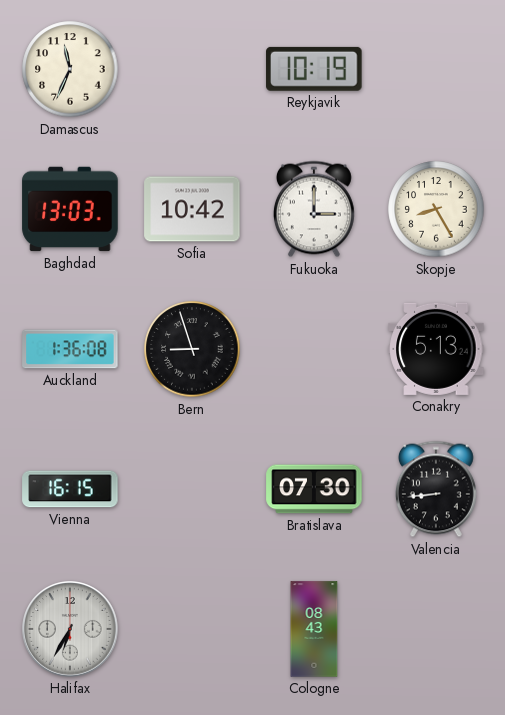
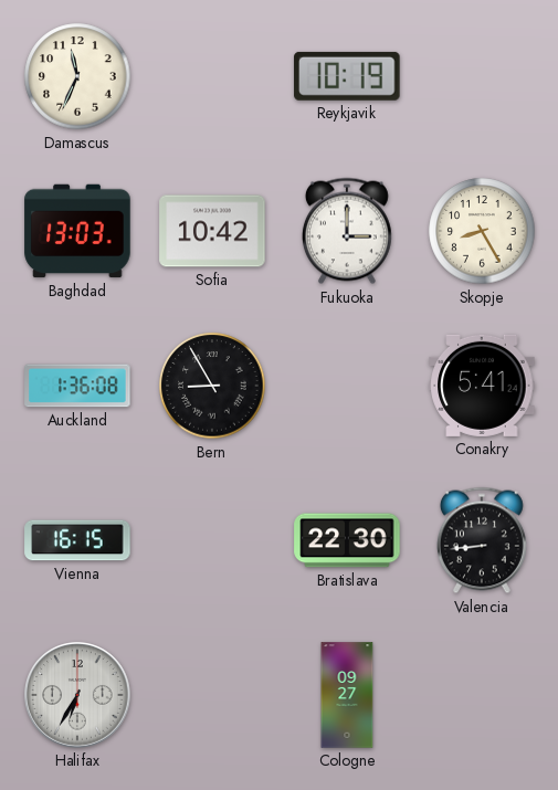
Bern: 8:57 -> 8:55 (212, 386)
Conakry: 5:13 -> 5:41 (482, 386)
Bratislava: 07:30 -> 22:30 (347, 540)
Cologne: 08:43 -> 09:27 (347, 695)
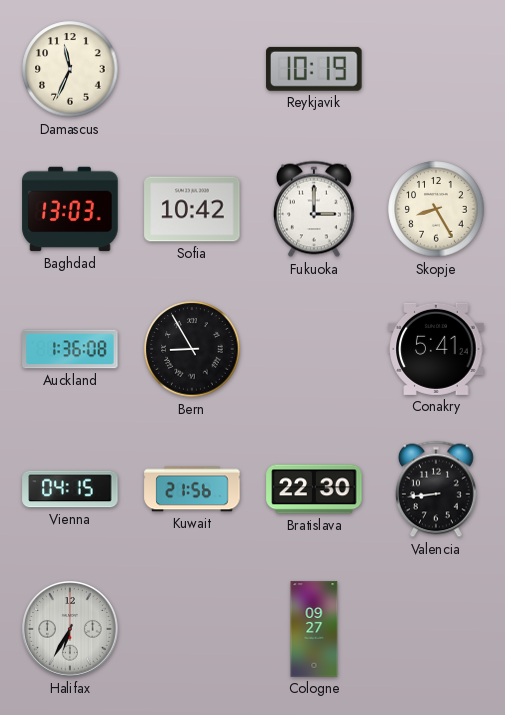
Vienna: 16:15 -> 04:15 (70, 489)
Kuwait: none -> 21:56 (192, 489)
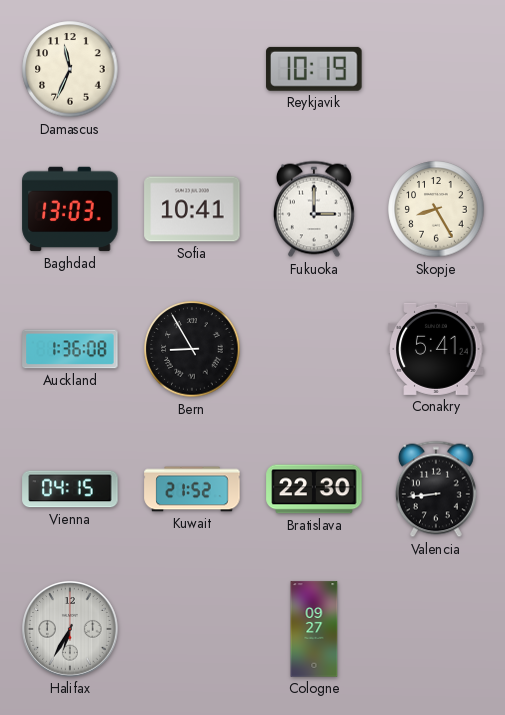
Sofia: 10:42 -> 10:41 (192, 209)
Kuwait: 21:56 -> 21:52 (192, 489)
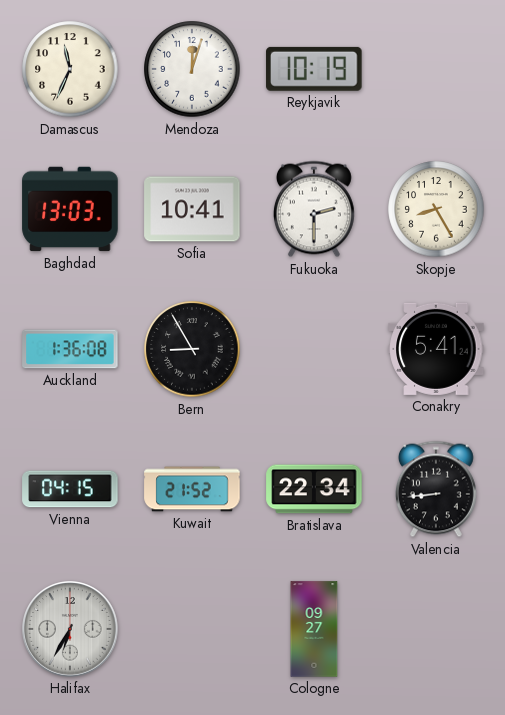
Mendoza: none -> 12:03 (192, 69)
Fukuoka: 3:00 -> 2:30 (314, 209)
Bratislava: 22:30 -> 22:34 (314, 489)
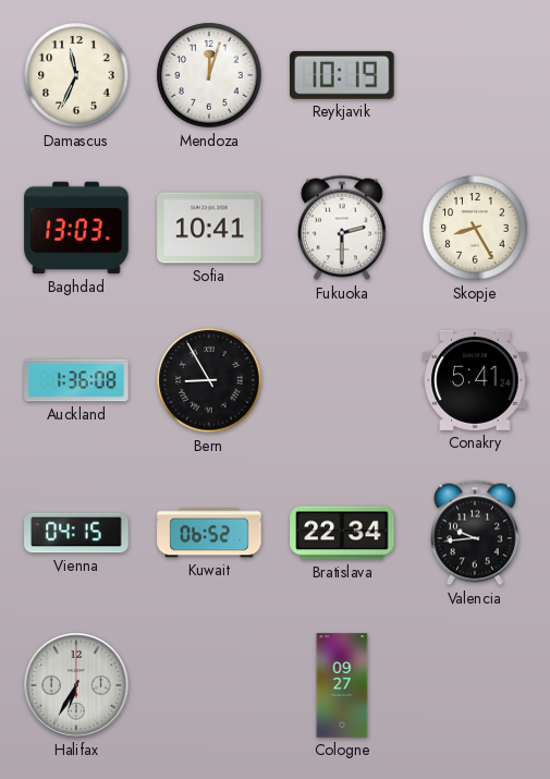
Kuwait: 21:52 -> 06:52 (209, 533)
Valencia: 8:44 -> 9:44 (475, 533)
